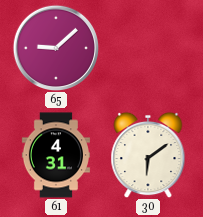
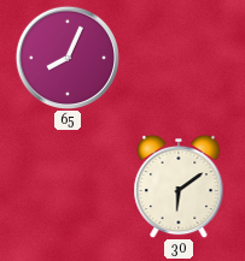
65: 9:08 -> 8:04 (66, 57)
61: 4:31 -> none (56, 155)
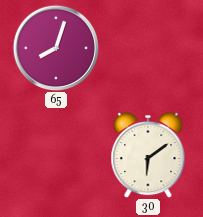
65: 8:04 -> 8:03 (55, 47)
